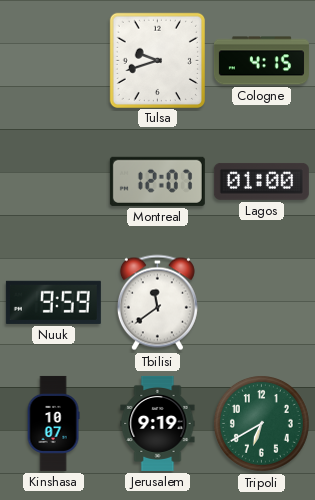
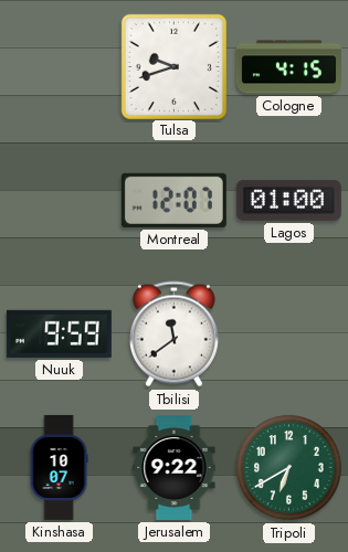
Jerusalem: 9:19 -> 9:22 (175, 467)
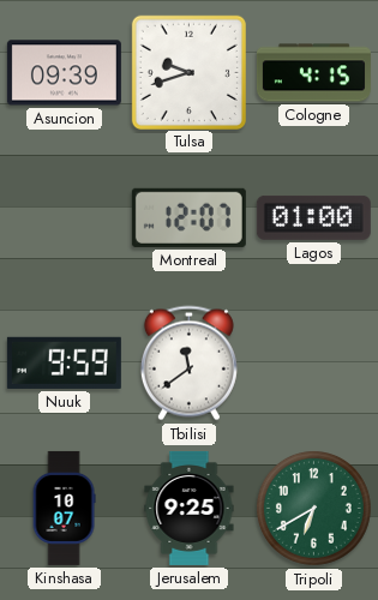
Asuncion: none -> 09:39 (64, 73)
Jerusalem: 9:22 -> 9:25 (190, 508)
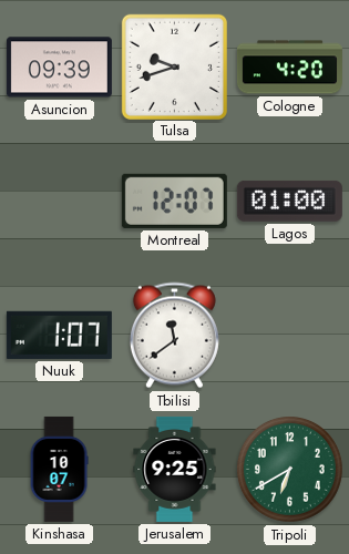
Cologne: 4:15 -> 4:20 (289, 68)
Nuuk: 9:59 -> 1:07 (59, 335)
